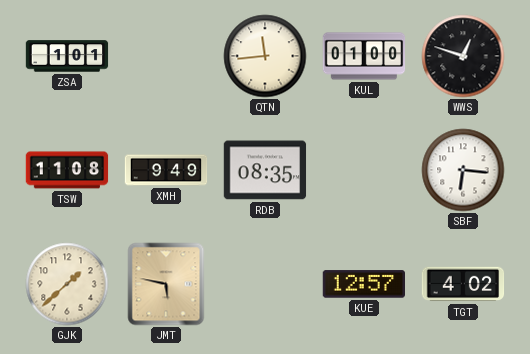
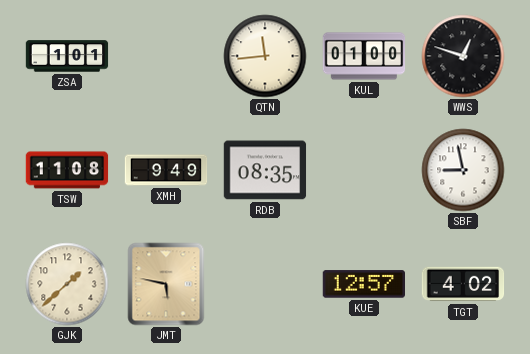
SBF: 6:16 -> 8:58 (463, 170)
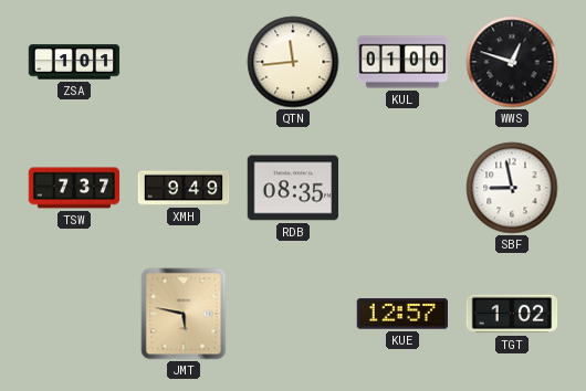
TSW: 11:08 -> 7:37 (74, 188)
GJK: 1:38 -> none (67, 284)
TGT: 4:02 -> 1:02 (512, 314)
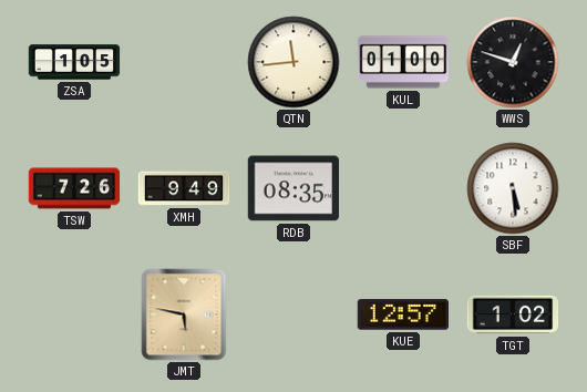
ZSA: 1:01 -> 1:05 (74, 62)
TSW: 7:37 -> 7:26 (74, 188)
SBF: 8:58 -> 5:29 (513, 188)
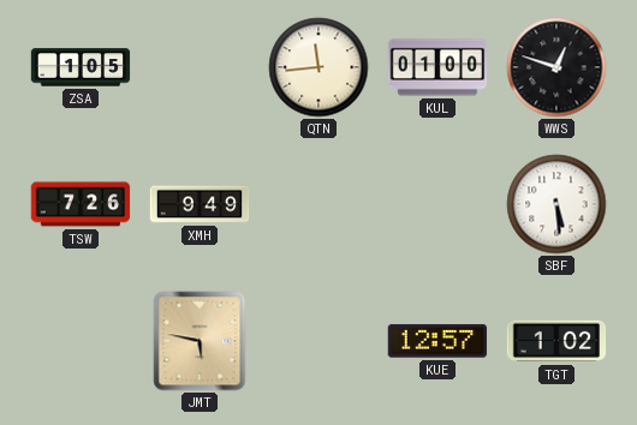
RDB: 08:35 -> none (293, 188)
